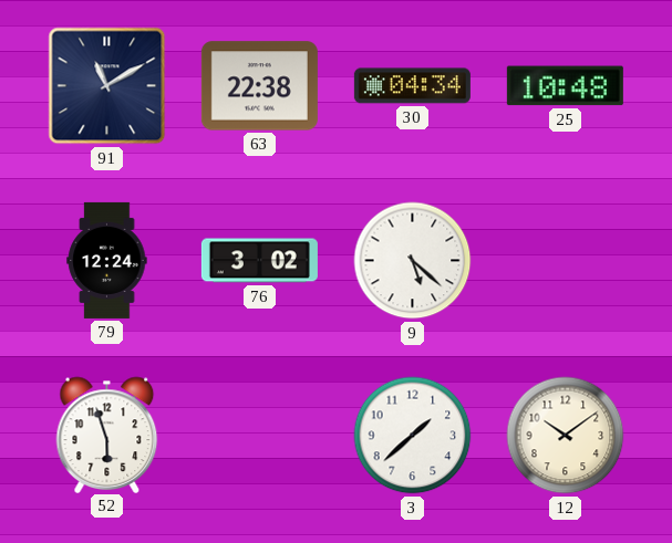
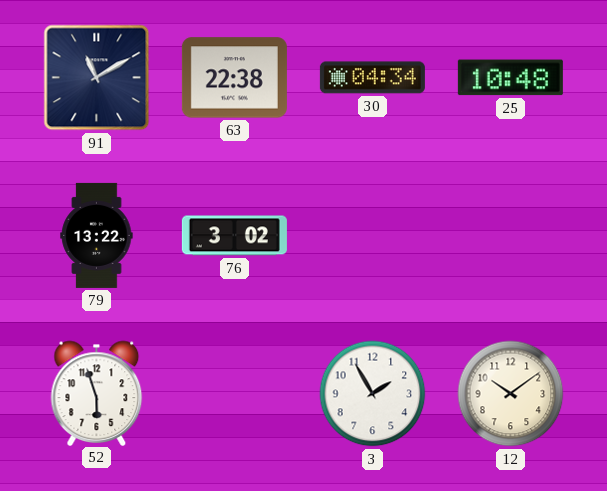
79: 12:24 -> 13:22 (97, 235)
9: 5:22 -> none (413, 261)
3: 1:38 -> 1:55 (373, 394)
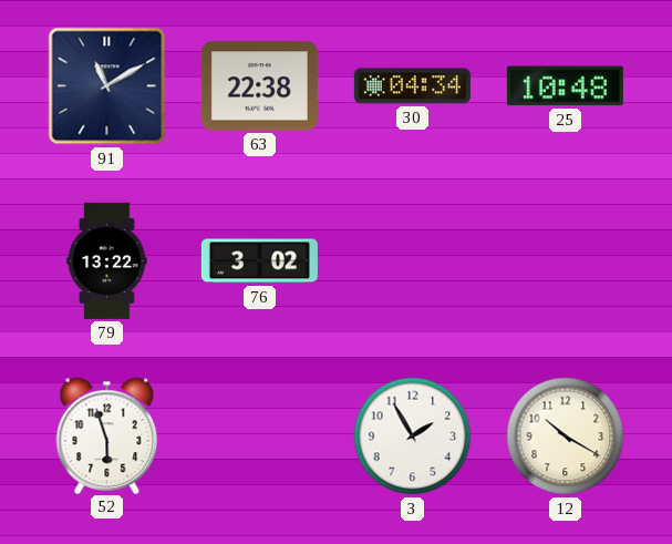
12: 10:09 -> 10:20 (566, 437)
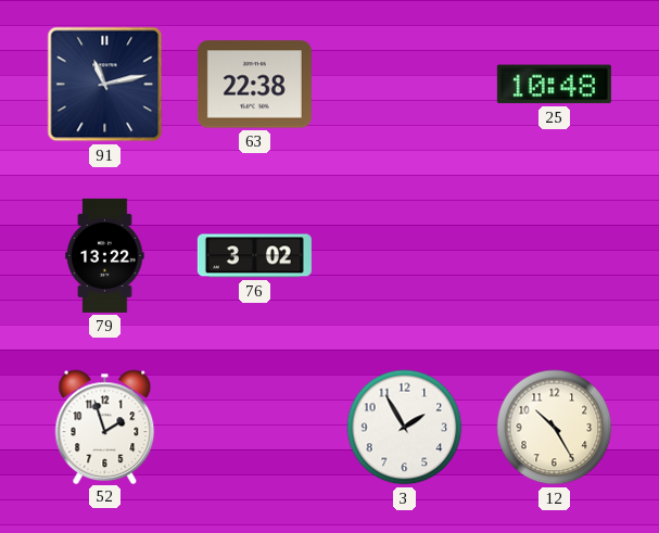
91: 11:10 -> 11:13 (105, 85)
30: 04:34 -> none (412, 86)
52: 5:57 -> 1:57 (105, 427)
12: 10:20 -> 10:25 (555, 428)
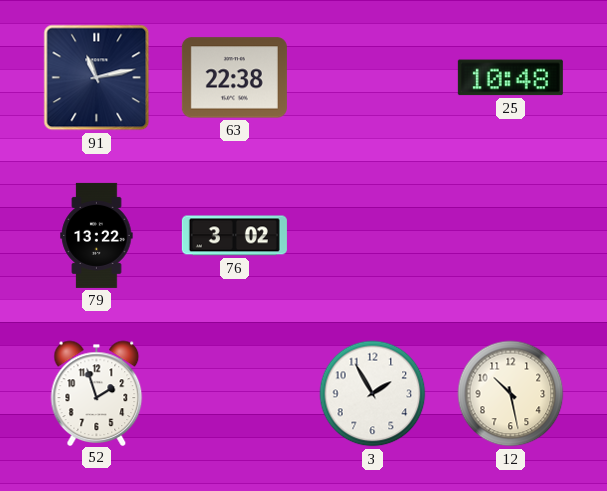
12: 10:25 -> 10:28 (511, 394)
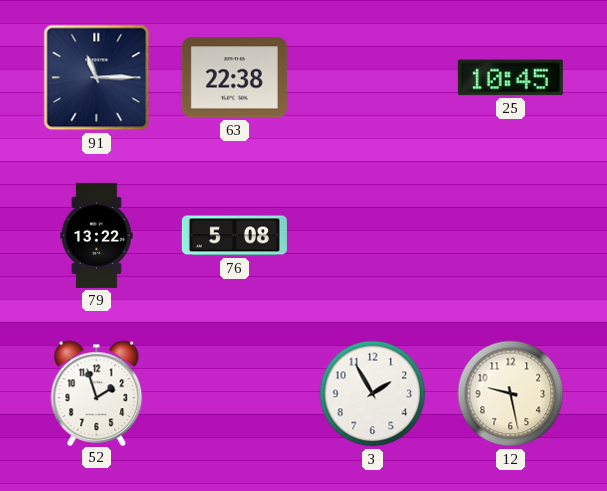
91: 11:13 -> 11:15 (97, 78)
25: 10:48 -> 10:45 (510, 78)
76: 3:02 -> 5:08 (234, 236)
12: 10:28 -> 9:28 (511, 394)
